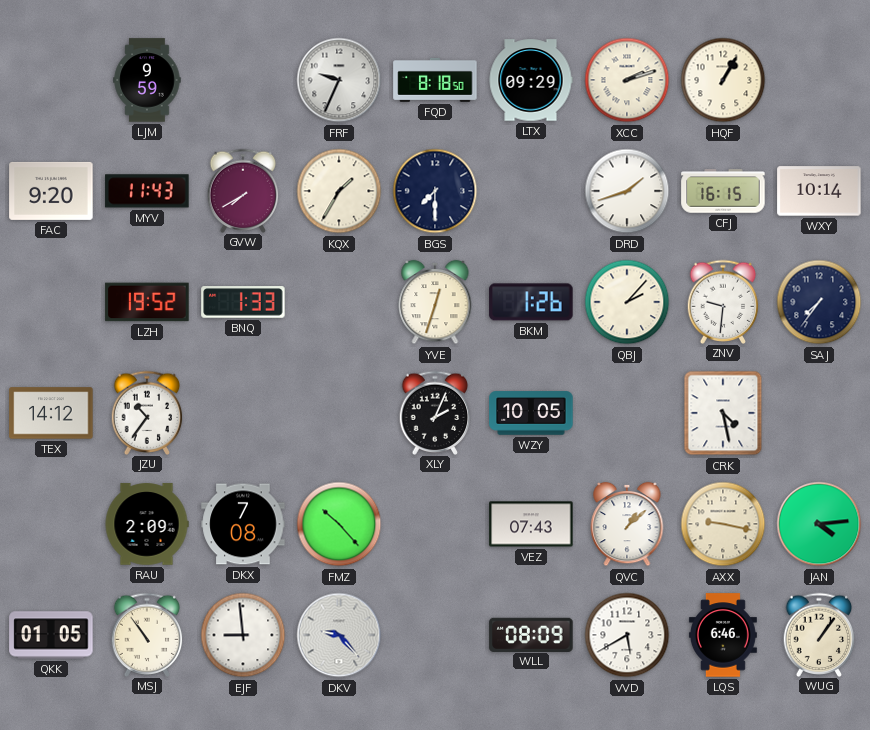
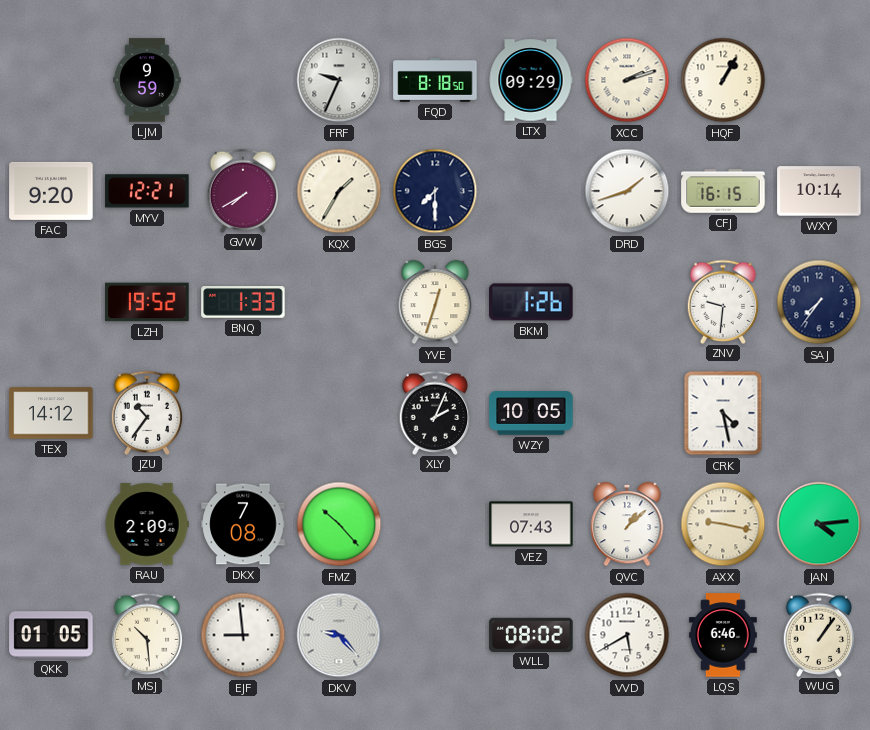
MYV: 11:43 -> 12:21 (147, 191)
QBJ: 2:07 -> none (627, 302)
MSJ: 10:54 -> 10:29 (147, 634)
WLL: 08:09 -> 08:02 (531, 634)
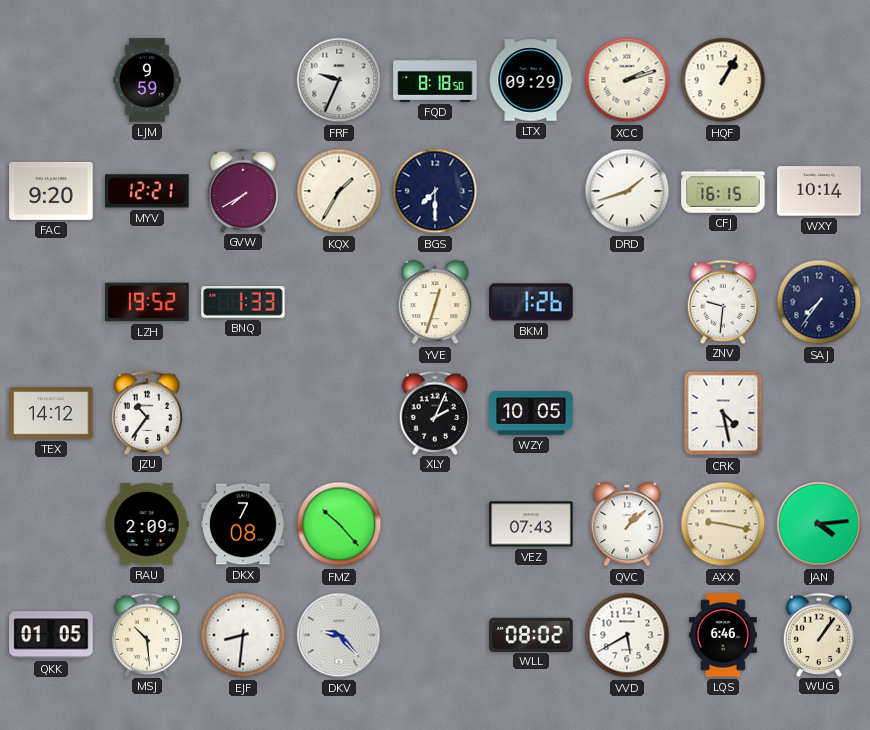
EJF: 8:59 -> 8:31 (243, 635)
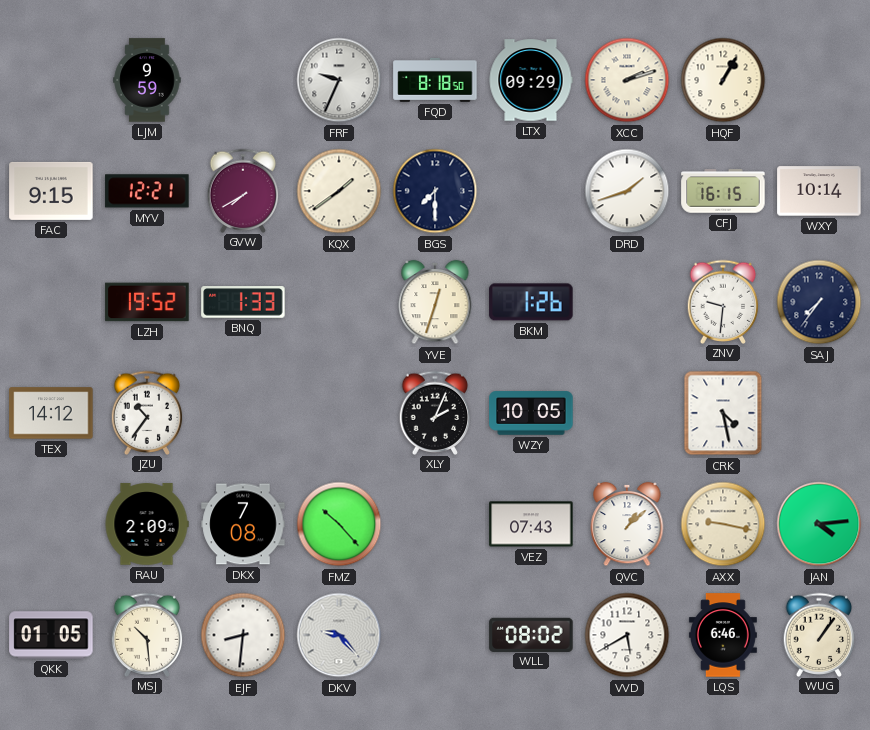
FAC: 9:20 -> 9:15 (51, 191)
KQX: 1:35 -> 1:39 (339, 191)
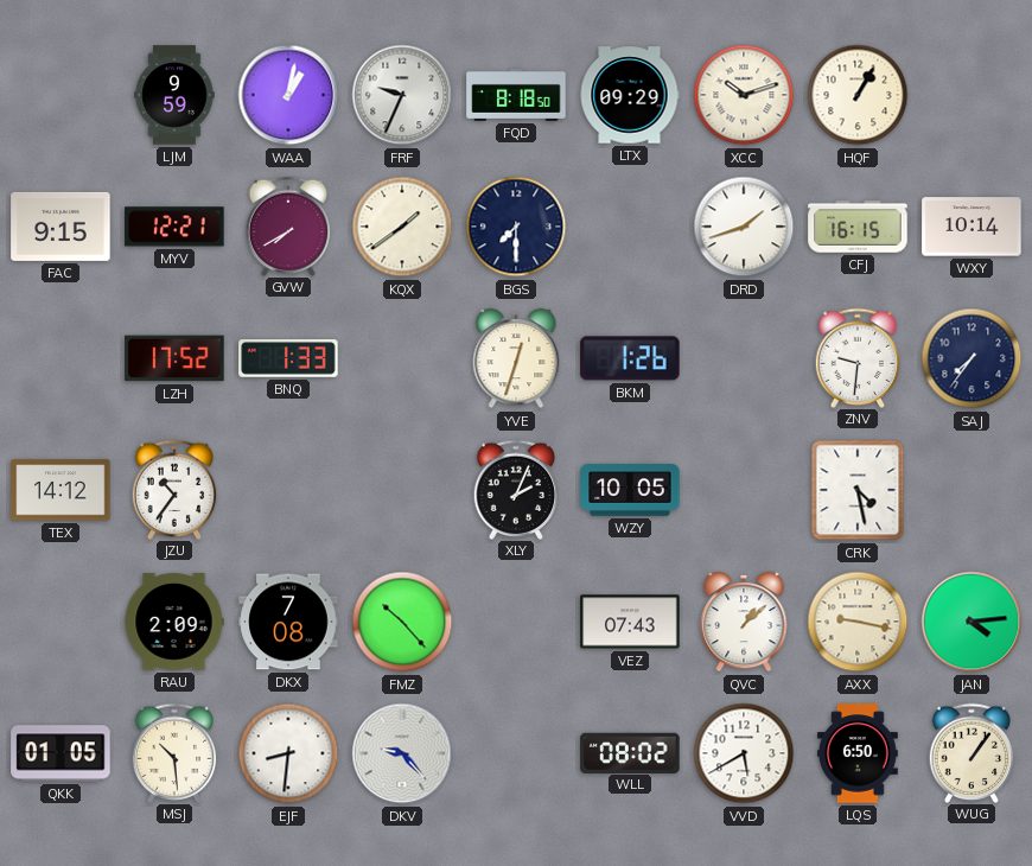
WAA: none -> 1:02 (288, 95)
XCC: 2:12 -> 10:12 (744, 95)
LZH: 19:52 -> 17:52 (174, 358)
LQS: 6:46 -> 6:50 (858, 753)
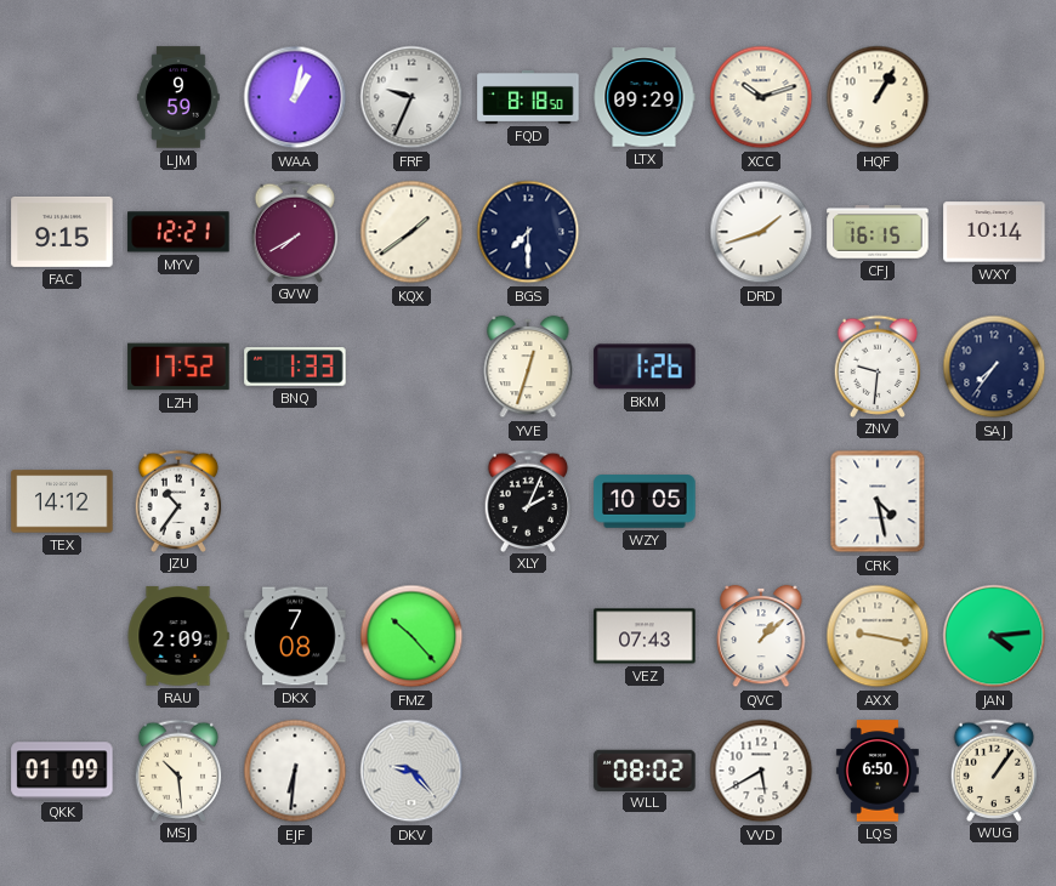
QKK: 01:05 -> 01:09 (62, 771)
EJF: 8:31 -> 6:31 (295, 771)
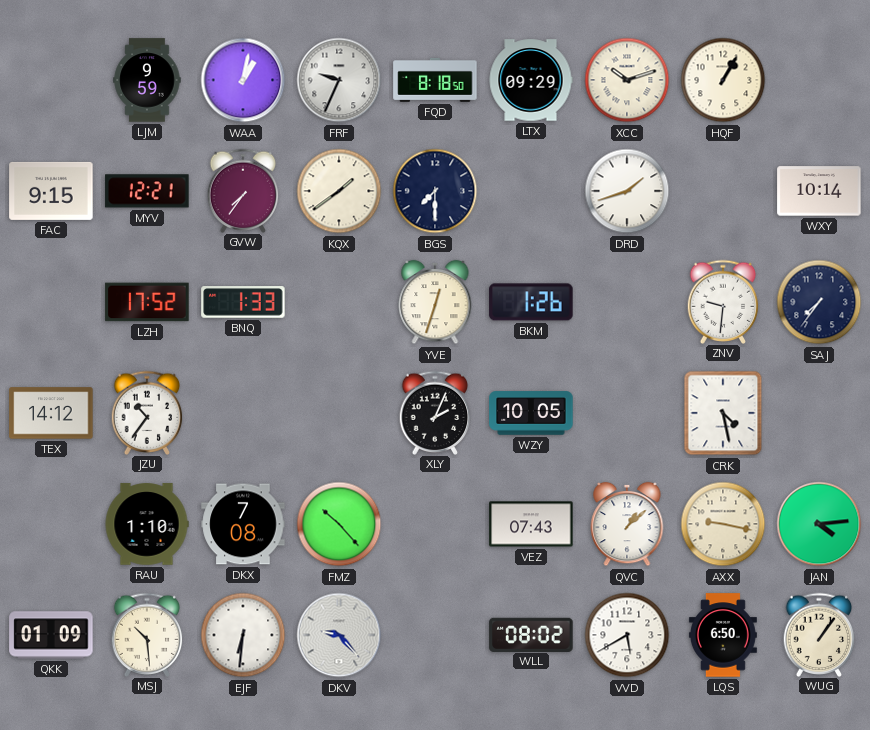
GVW: 7:40 -> 7:36 (243, 190)
CFJ: 16:15 -> none (878, 232)
RAU: 2:09 -> 1:10 (147, 524)
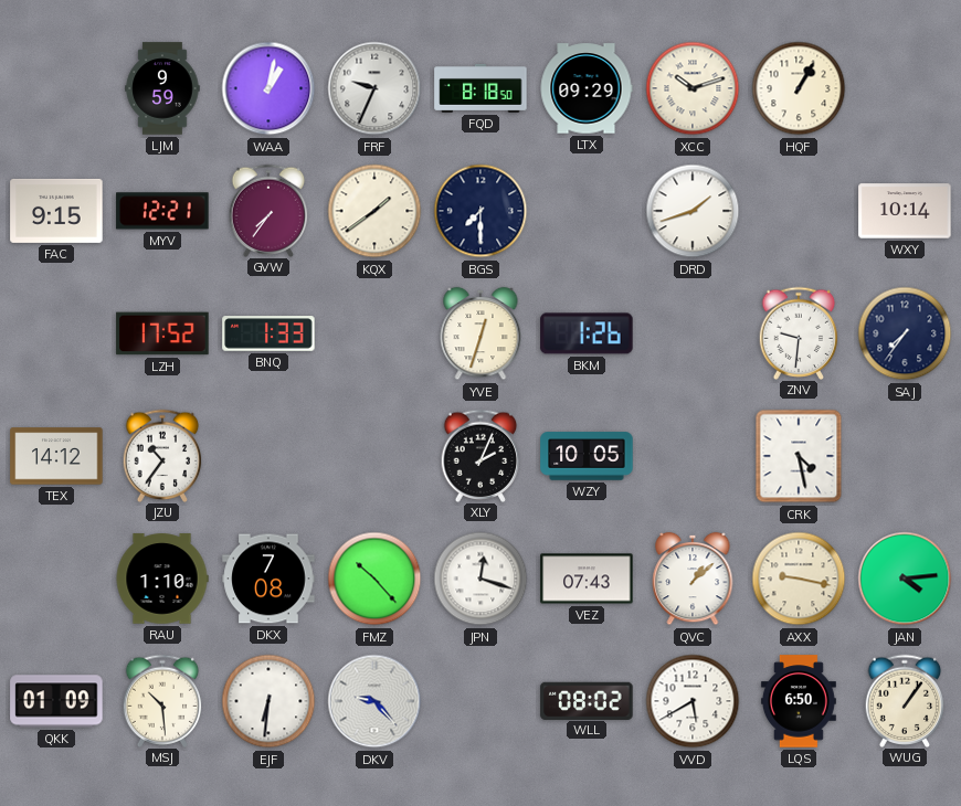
JPN: none -> 12:18 (480, 579)
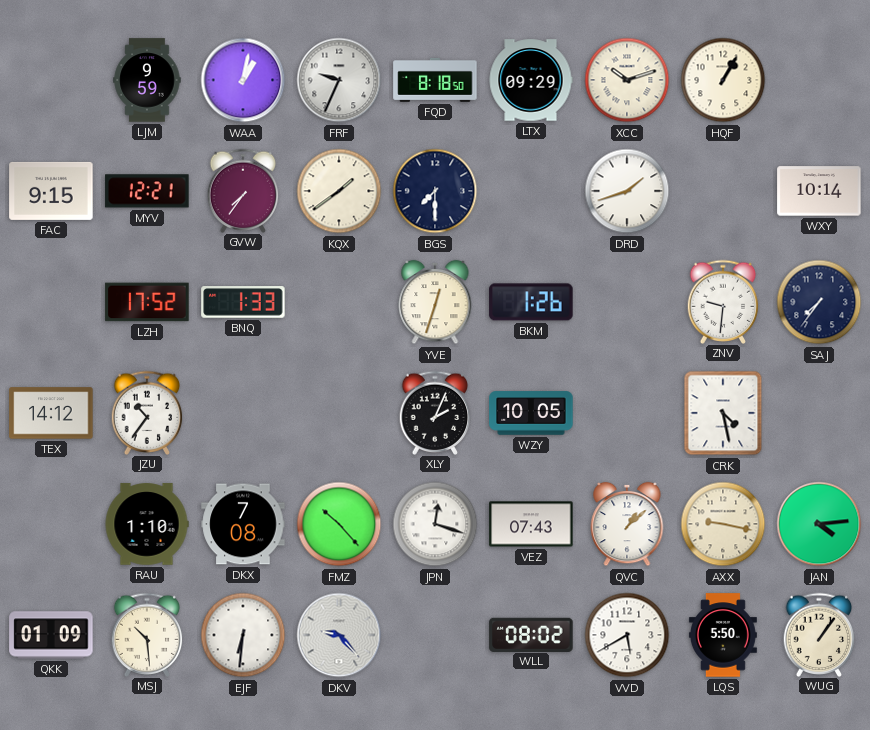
LQS: 6:50 -> 5:50 (723, 635)
